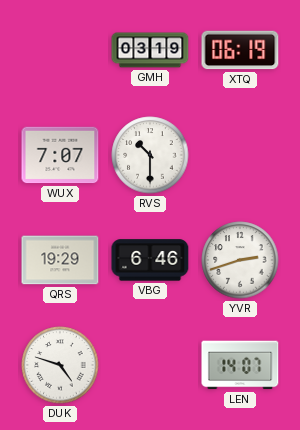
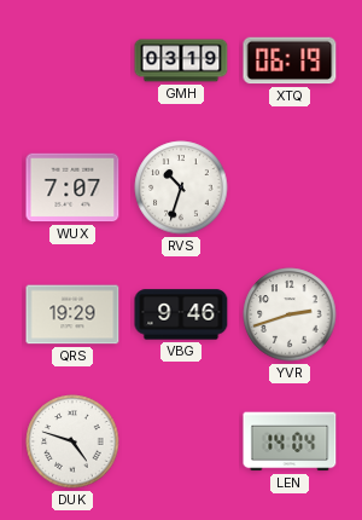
RVS: 10:30 -> 10:33 (181, 187)
VBG: 6:46 -> 9:46 (181, 314)
LEN: 14:07 -> 14:04 (290, 441)
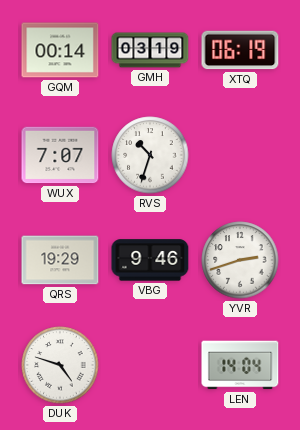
GQM: none -> 00:14 (60, 50)
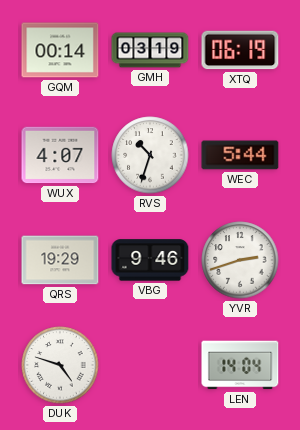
WUX: 7:07 -> 4:07 (60, 155)
WEC: none -> 5:44 (240, 155)
